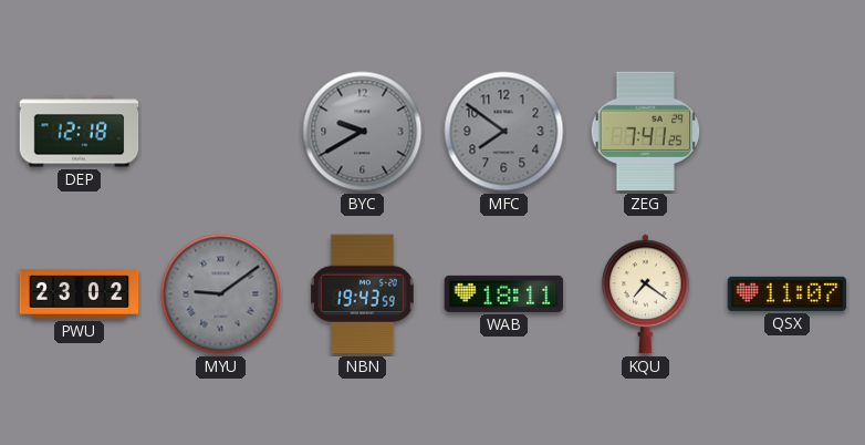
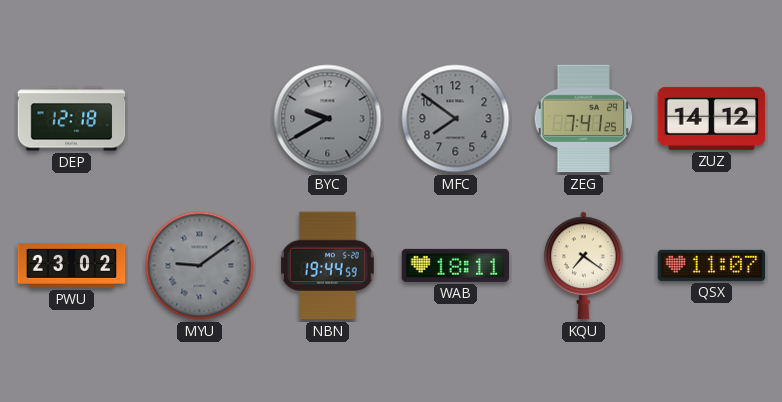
ZUZ: none -> 14:12 (712, 118)
NBN: 19:43 -> 19:44 (328, 266)
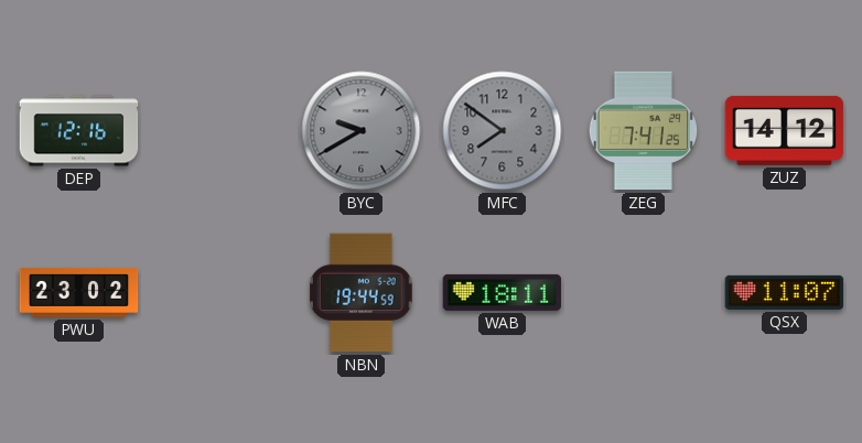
DEP: 12:18 -> 12:16 (79, 131)
MYU: 9:09 -> none (200, 266)
KQU: 7:21 -> none (584, 266)
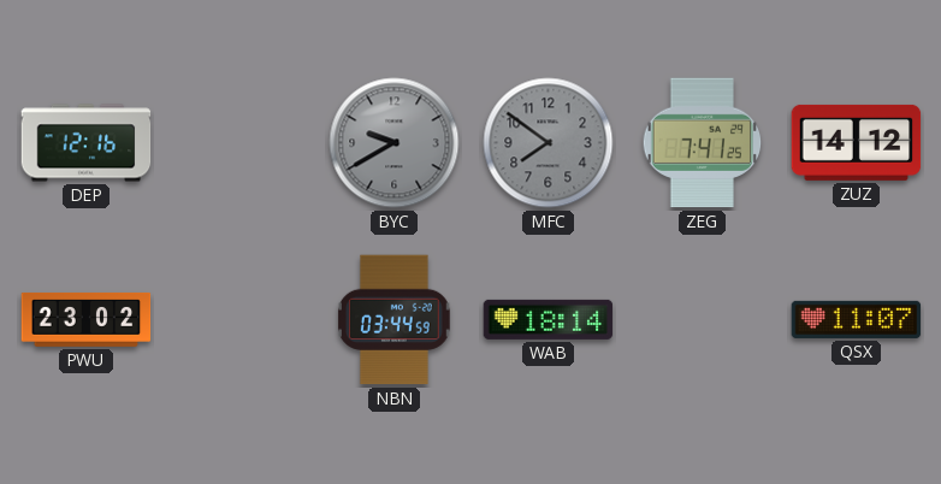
NBN: 19:44 -> 03:44 (395, 320)
WAB: 18:11 -> 18:14 (549, 319)
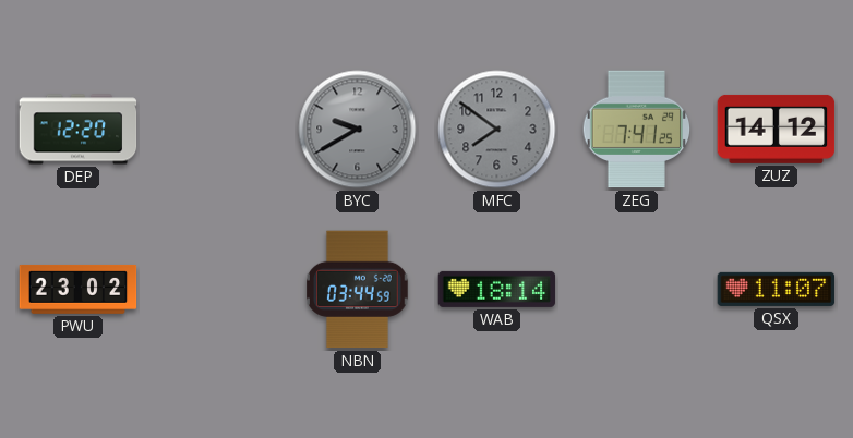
DEP: 12:16 -> 12:20 (79, 130)
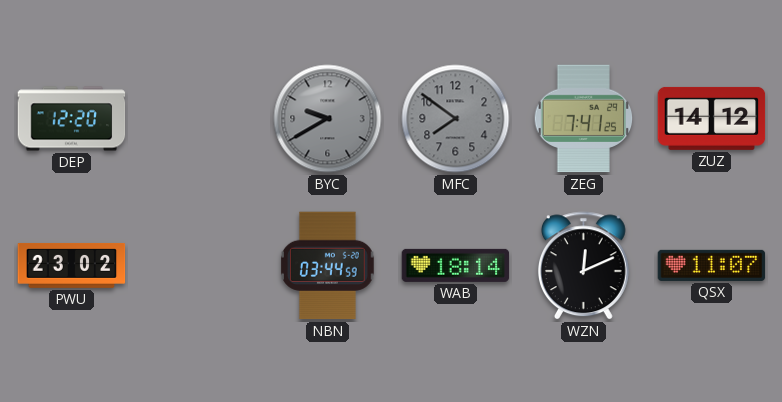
WZN: none -> 12:11 (583, 266)
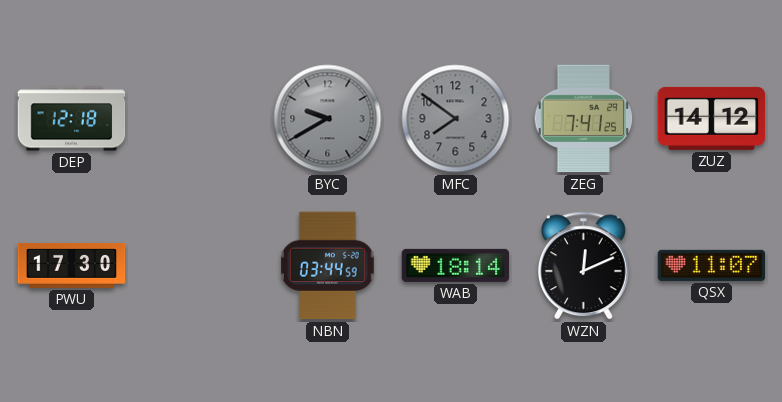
DEP: 12:20 -> 12:18 (72, 119)
PWU: 23:02 -> 17:30 (72, 265)
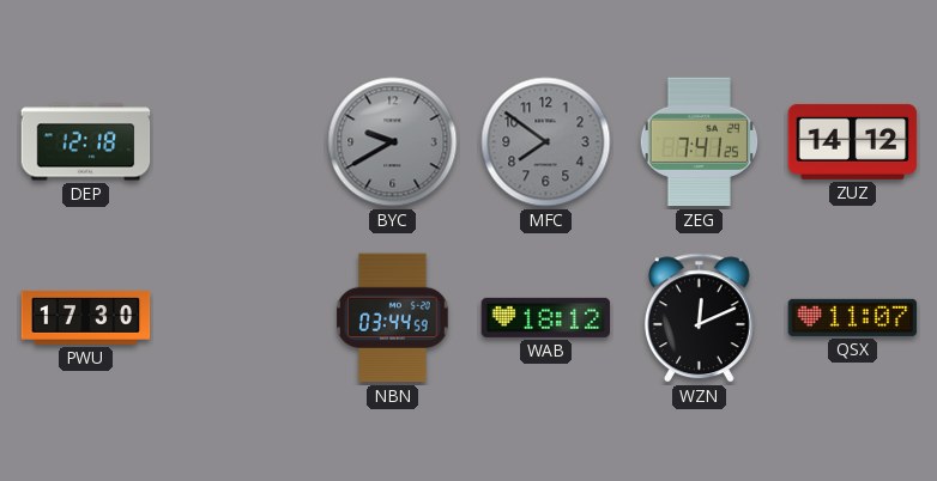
WAB: 18:14 -> 18:12 (546, 317)
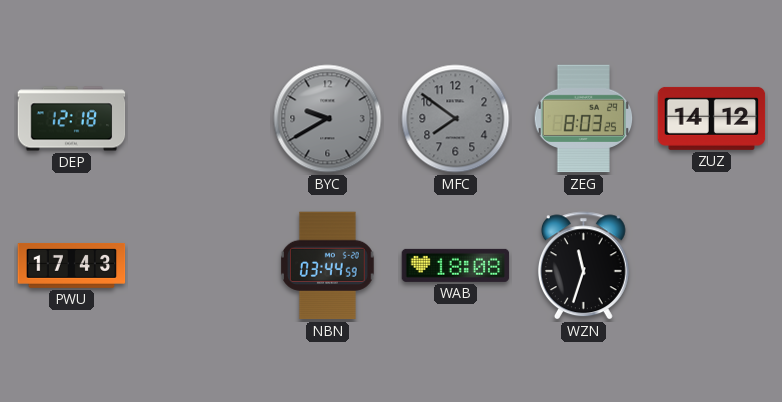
ZEG: 7:41 -> 8:03 (584, 119)
PWU: 17:30 -> 17:43 (72, 265)
WAB: 18:12 -> 18:08 (456, 265)
WZN: 12:11 -> 11:33 (583, 266)
QSX: 11:07 -> none (853, 317)
